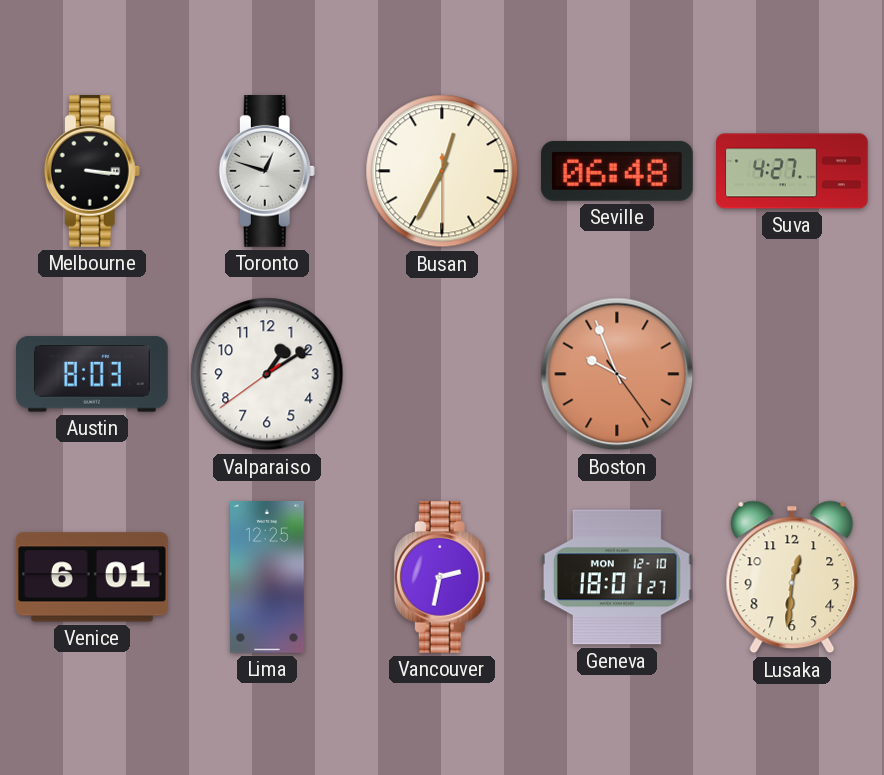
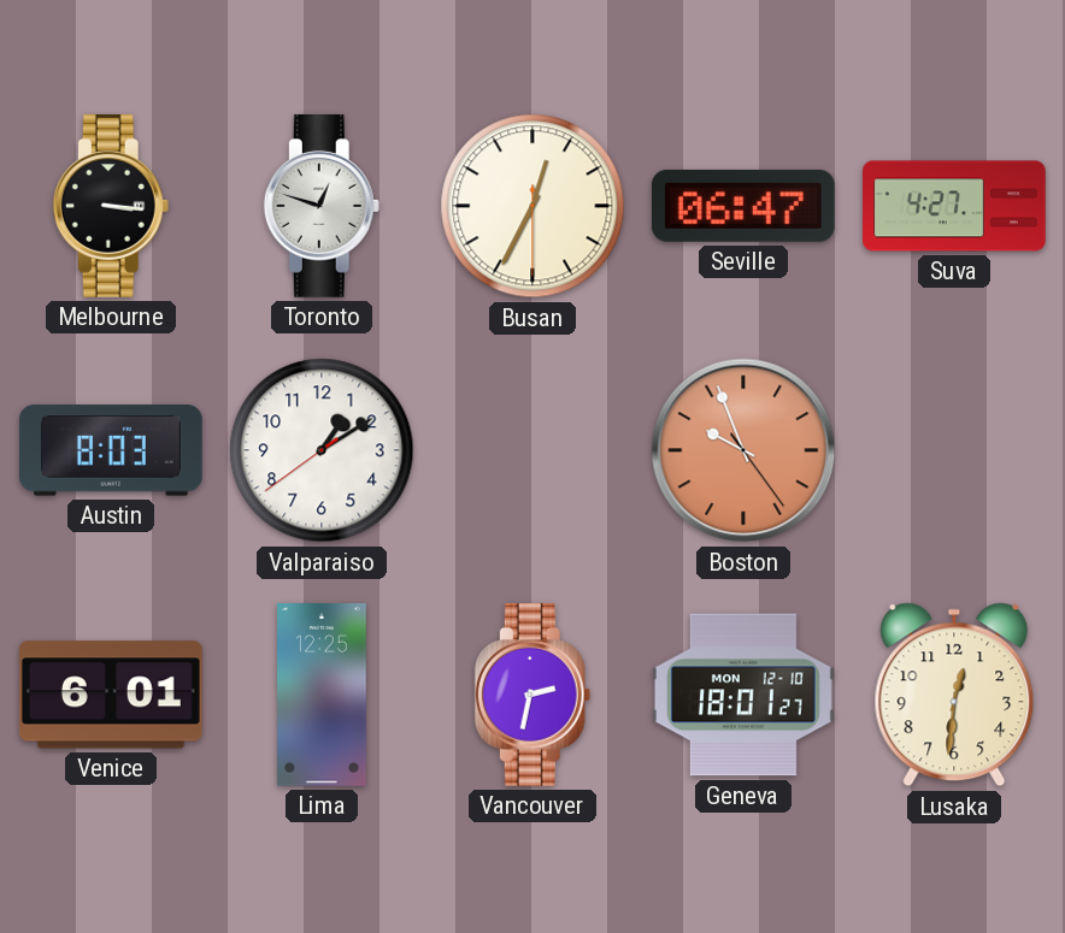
Seville: 06:48 -> 06:47 (743, 206)
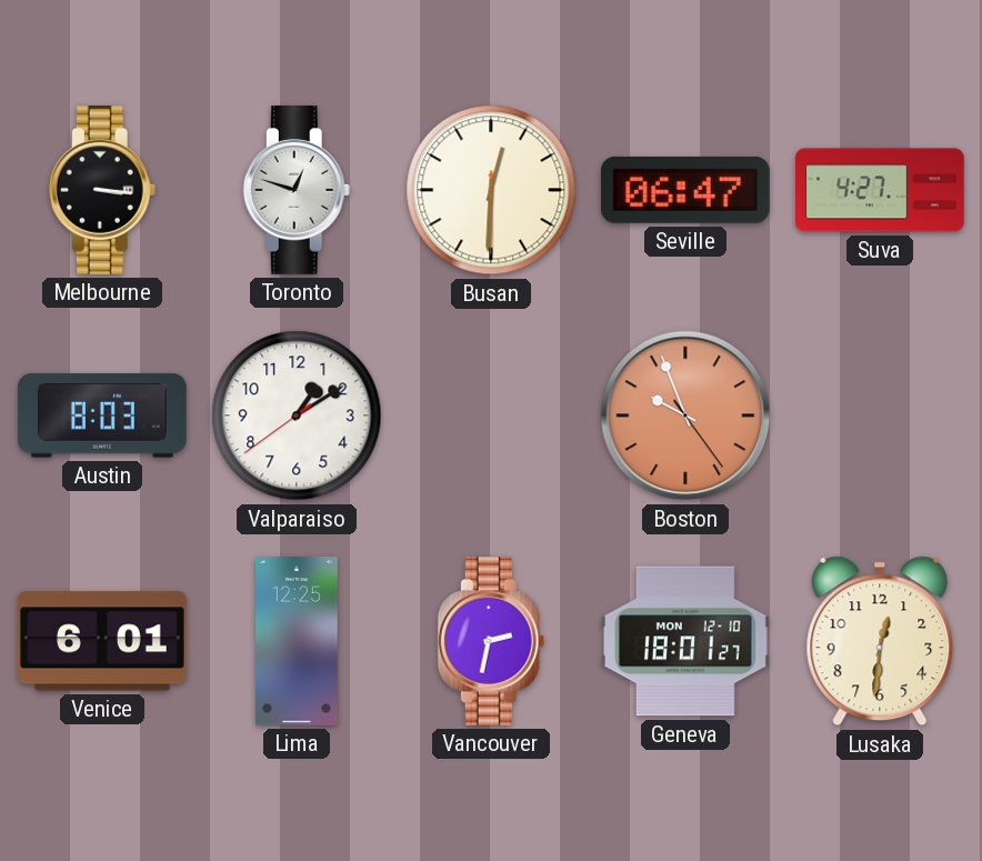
Busan: 12:34 -> 12:30 (491, 190)
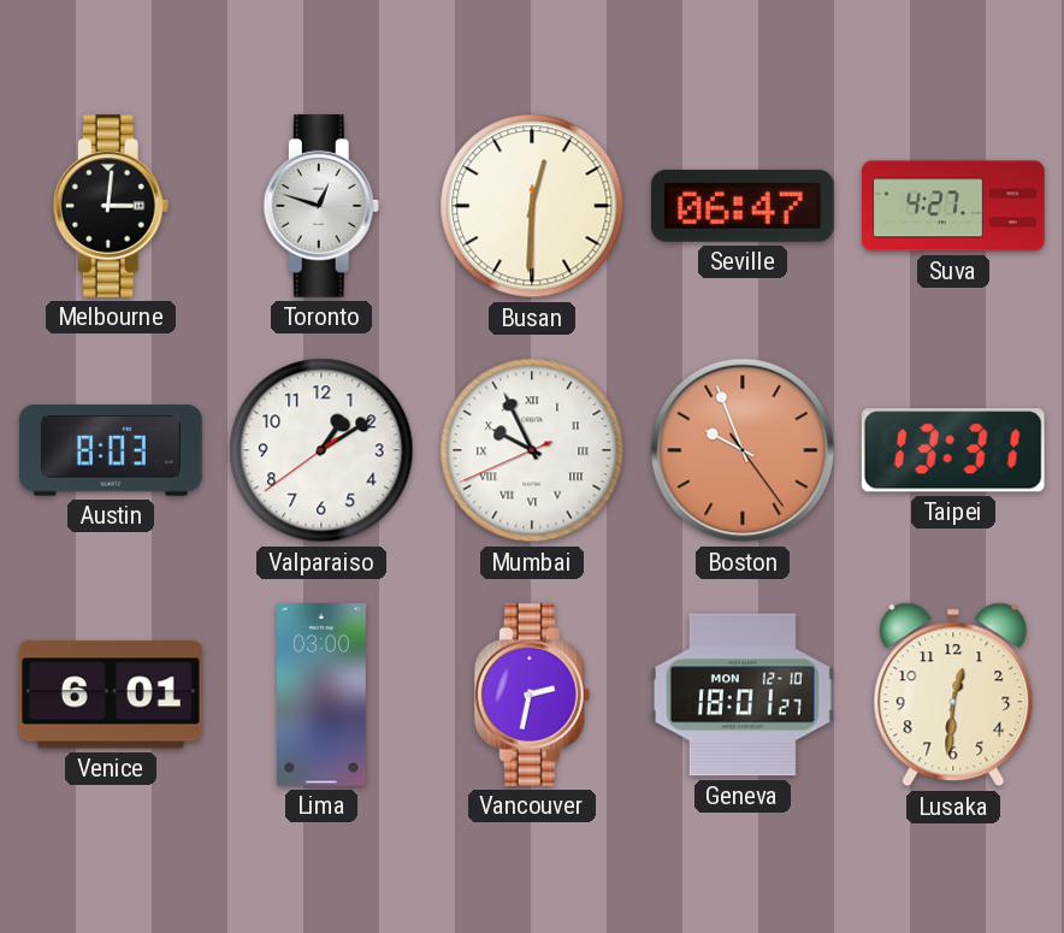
Melbourne: 3:16 -> 3:01 (111, 207)
Mumbai: none -> 9:55 (532, 450)
Taipei: none -> 13:31 (953, 450)
Lima: 12:25 -> 03:00 (323, 696)
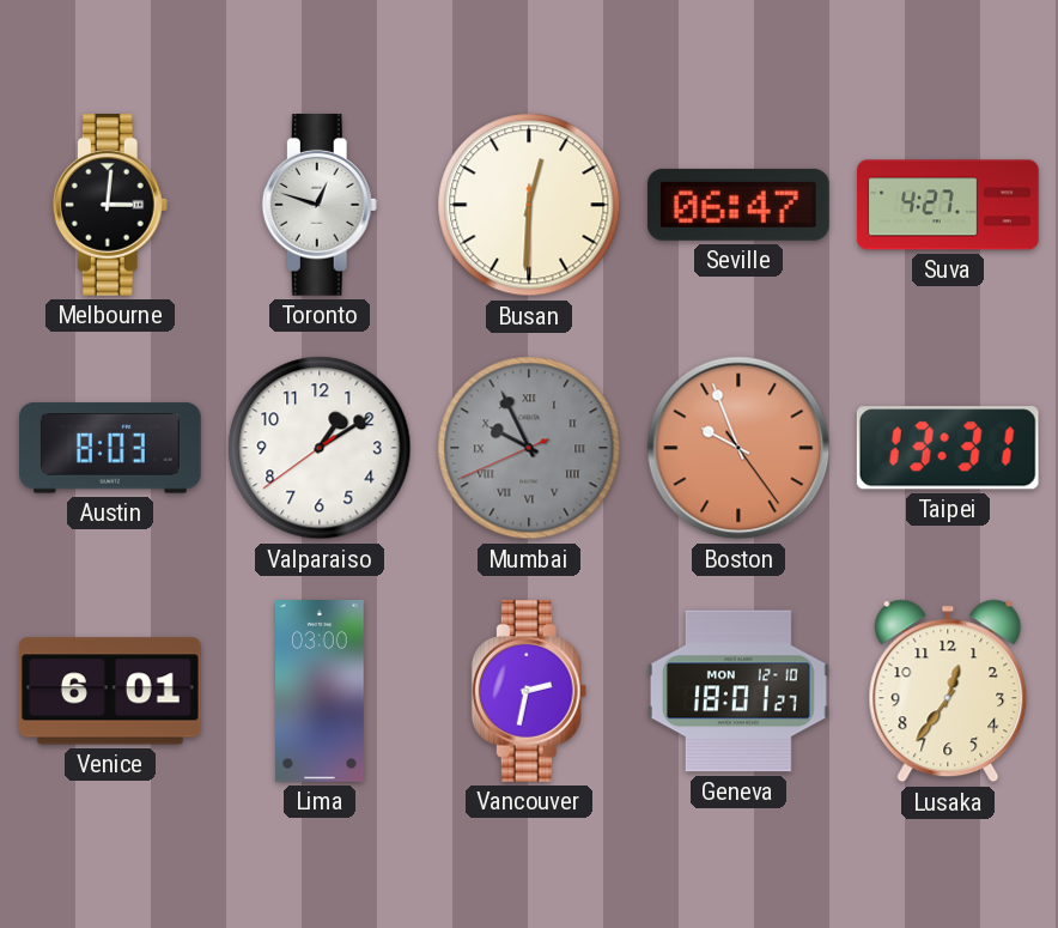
Mumbai dial: white -> grey (529, 448)
Lusaka: 12:31 -> 12:36 (948, 691)
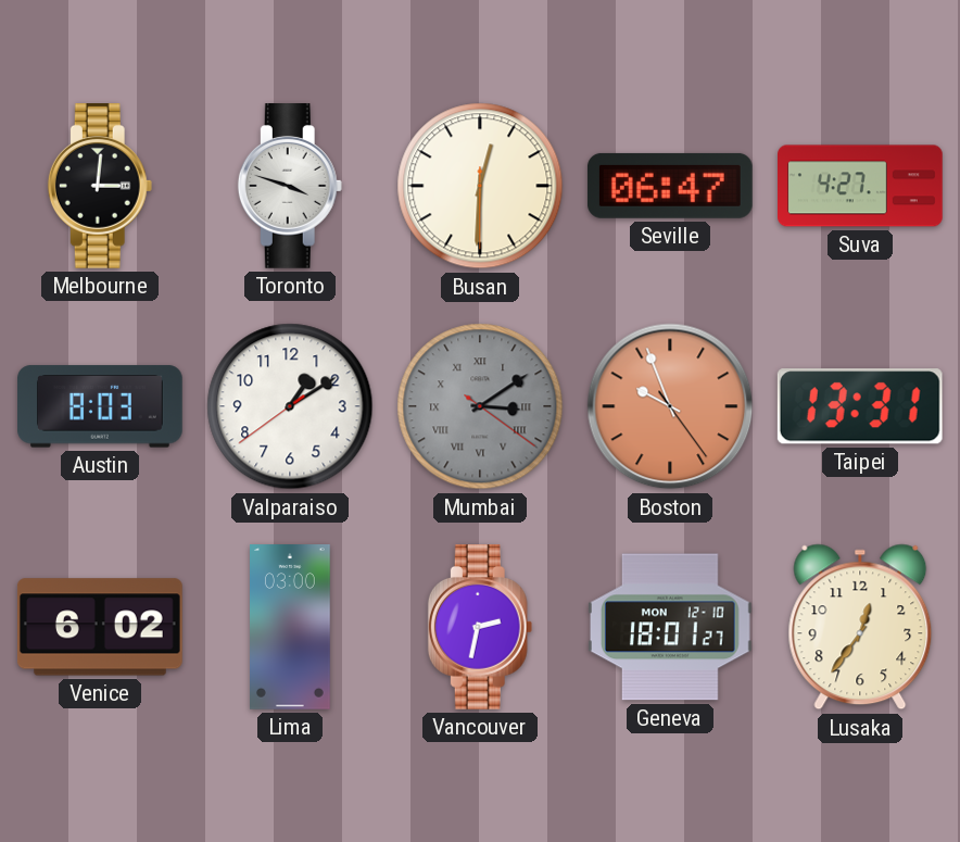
Toronto: 12:48 -> 3:48 (290, 187)
Mumbai: 9:55 -> 3:09 (480, 406)
Venice: 6:01 -> 6:02 (100, 627)
